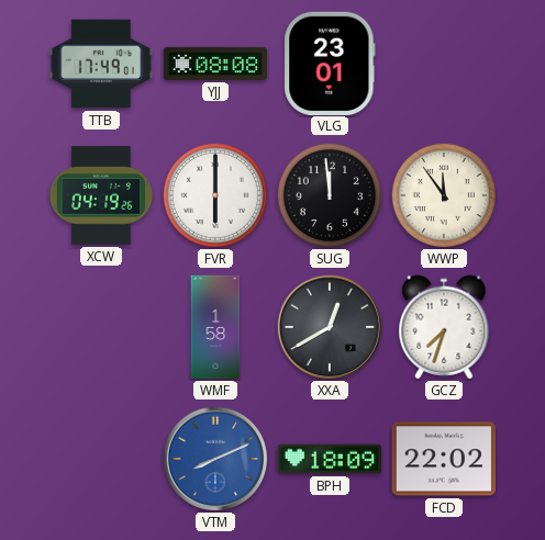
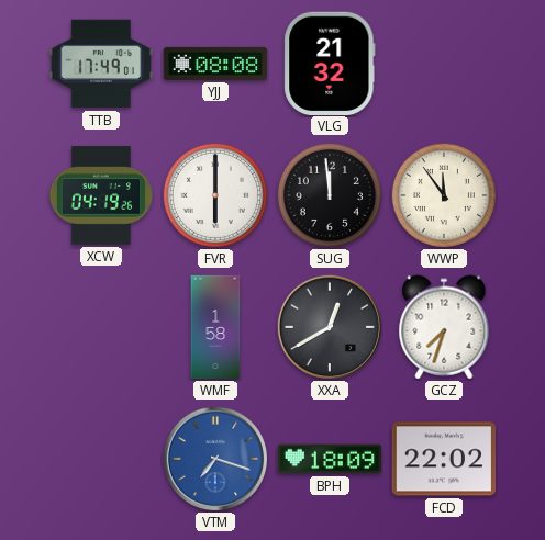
VLG: 23:01 -> 21:32 (330, 63)
VTM: 8:11 -> 7:18 (214, 458)
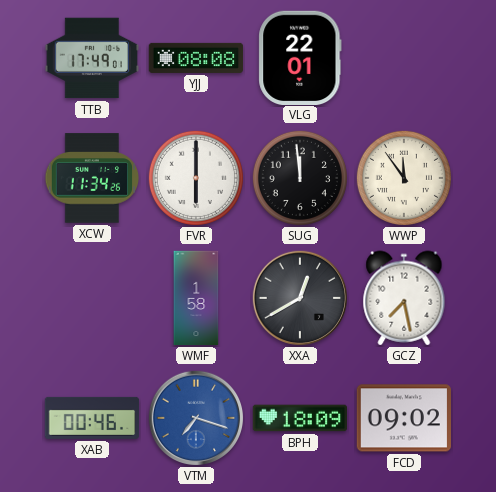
VLG: 21:32 -> 22:01 (300, 57)
XCW: 04:19 -> 11:34 (92, 178)
GCZ: 7:33 -> 7:28 (404, 298)
XAB: none -> 00:46 (92, 418)
FCD: 22:02 -> 09:02 (403, 418)
